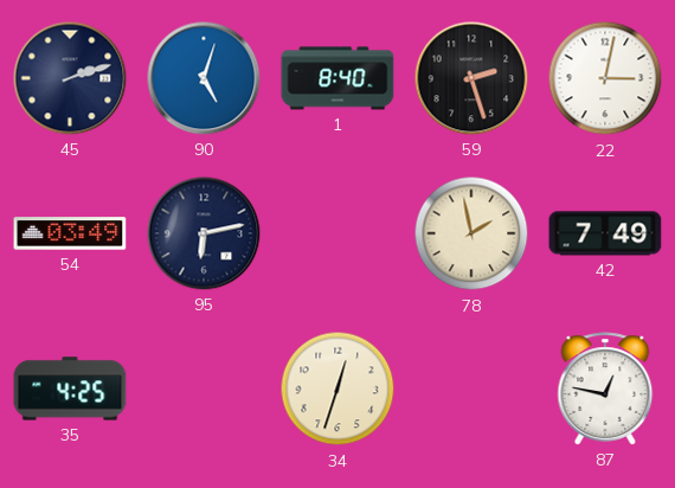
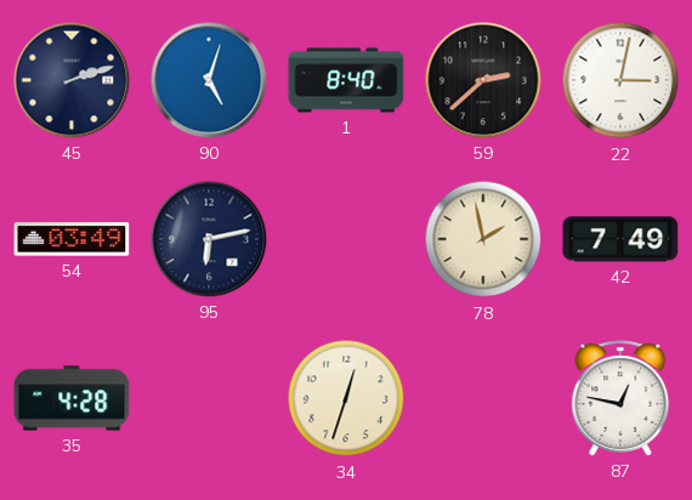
59: 2:27 -> 2:38 (483, 80)
35: 4:25 -> 4:28 (72, 398)
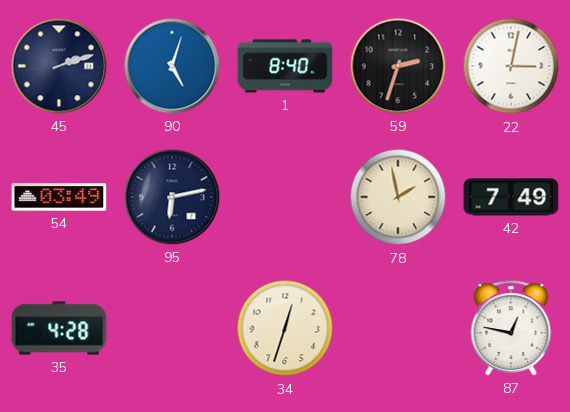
59: 2:38 -> 2:33 (398, 66)
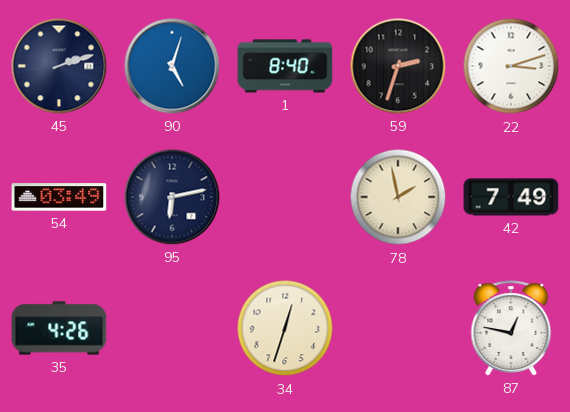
22: 3:02 -> 3:12 (511, 66)
35: 4:28 -> 4:26 (59, 328)
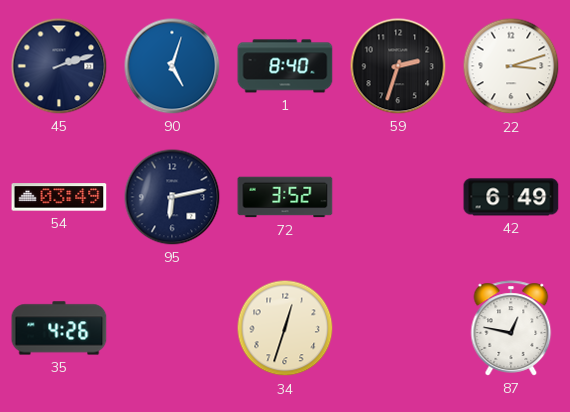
72: none -> 3:52 (285, 197)
78: 1:58 -> none (398, 197)
42: 7:49 -> 6:49 (511, 197)
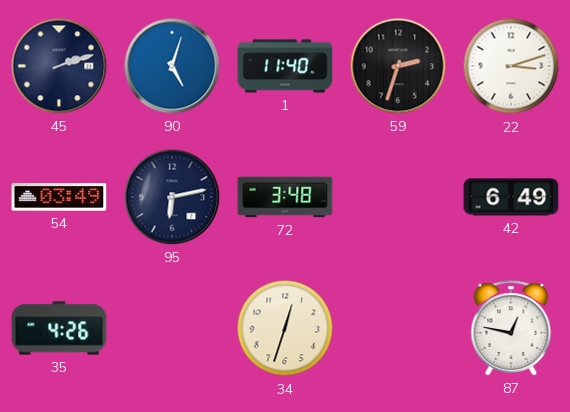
1: 8:40 -> 11:40 (285, 66)
72: 3:52 -> 3:48 (285, 197)
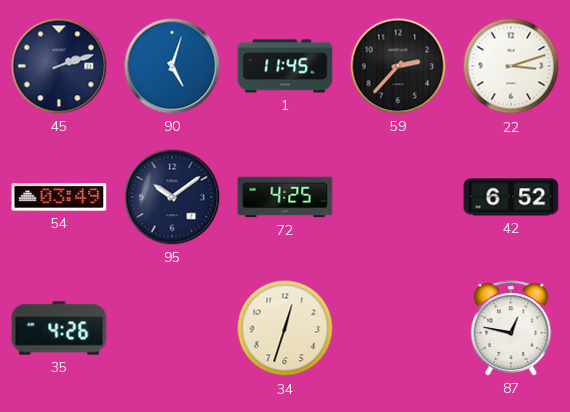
1: 11:40 -> 11:45 (285, 66)
59: 2:33 -> 2:37 (398, 66)
95: 6:13 -> 10:09 (172, 197)
72: 3:48 -> 4:25 (285, 197)
42: 6:49 -> 6:52 (511, 197)
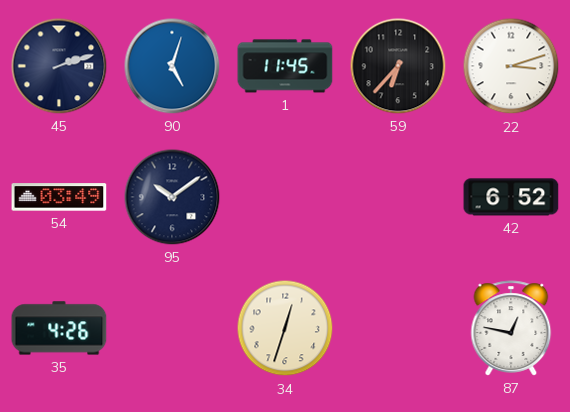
59: 2:37 -> 6:37 (398, 66)
72: 4:25 -> none (285, 197)
